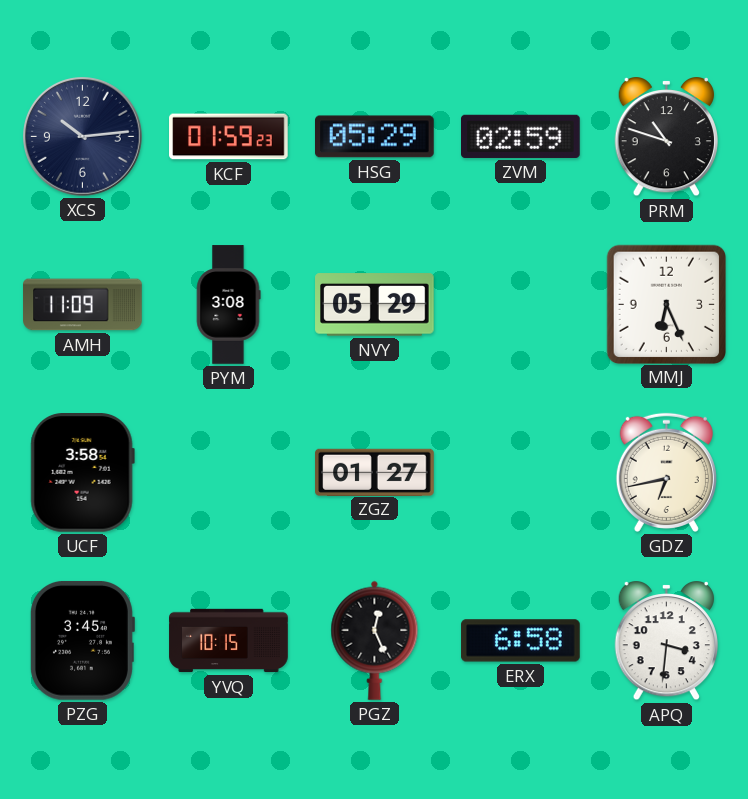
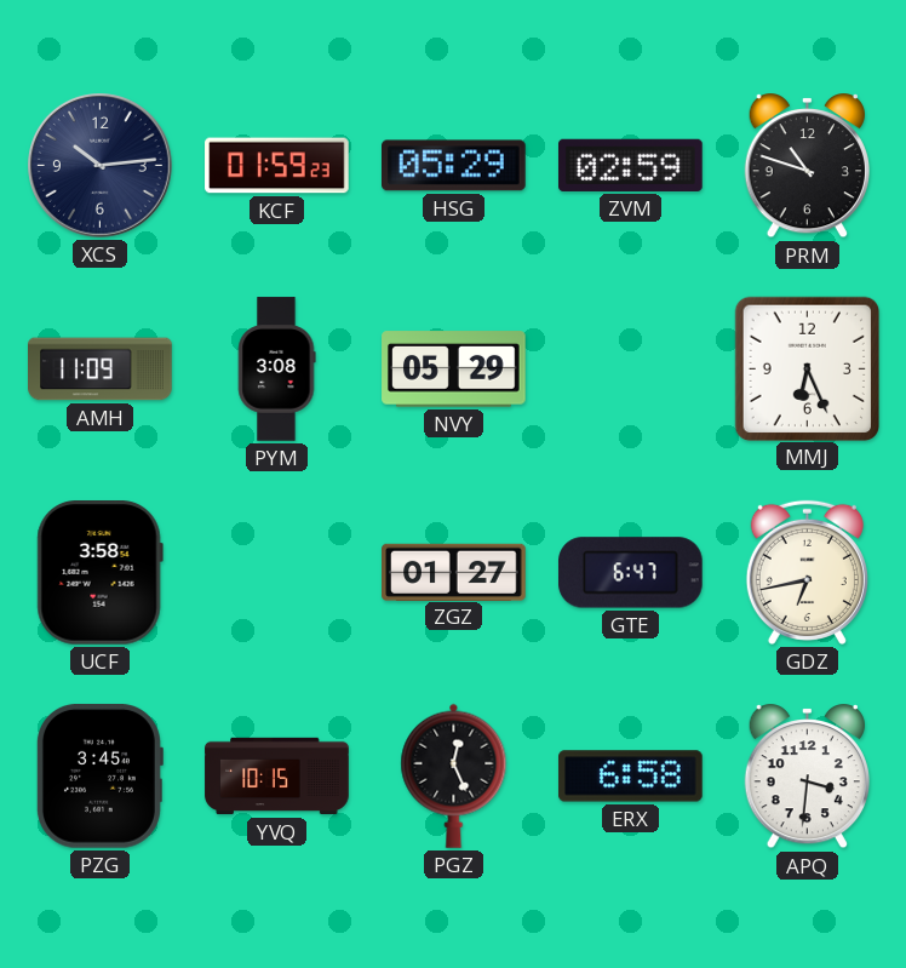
GTE: none -> 6:47 (631, 573)
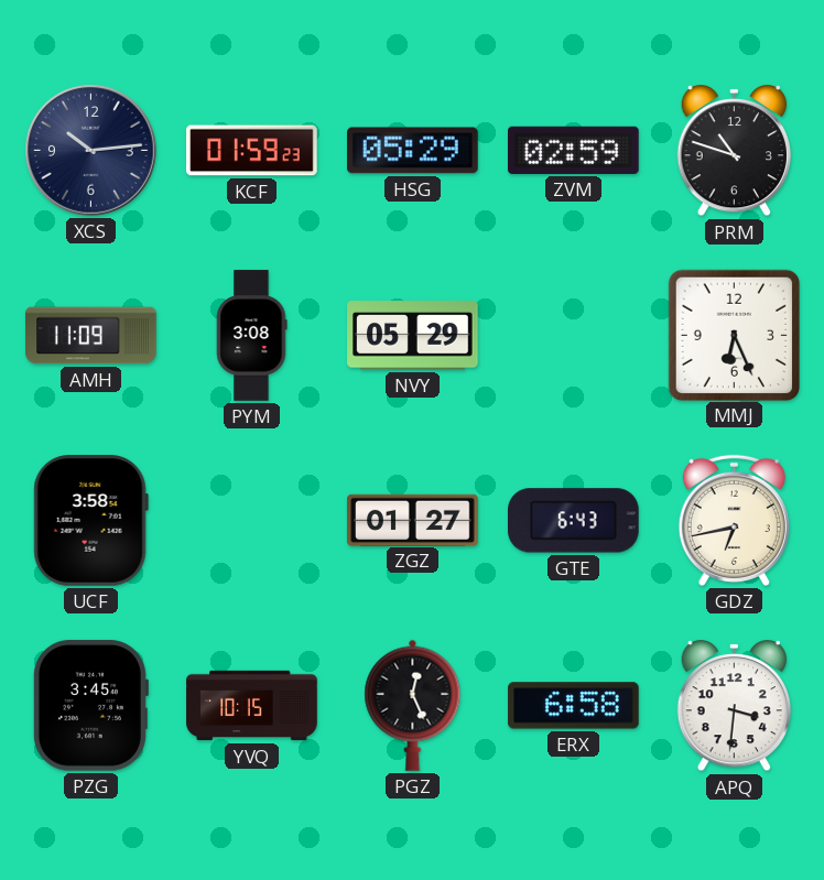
GTE: 6:47 -> 6:43 (574, 521)
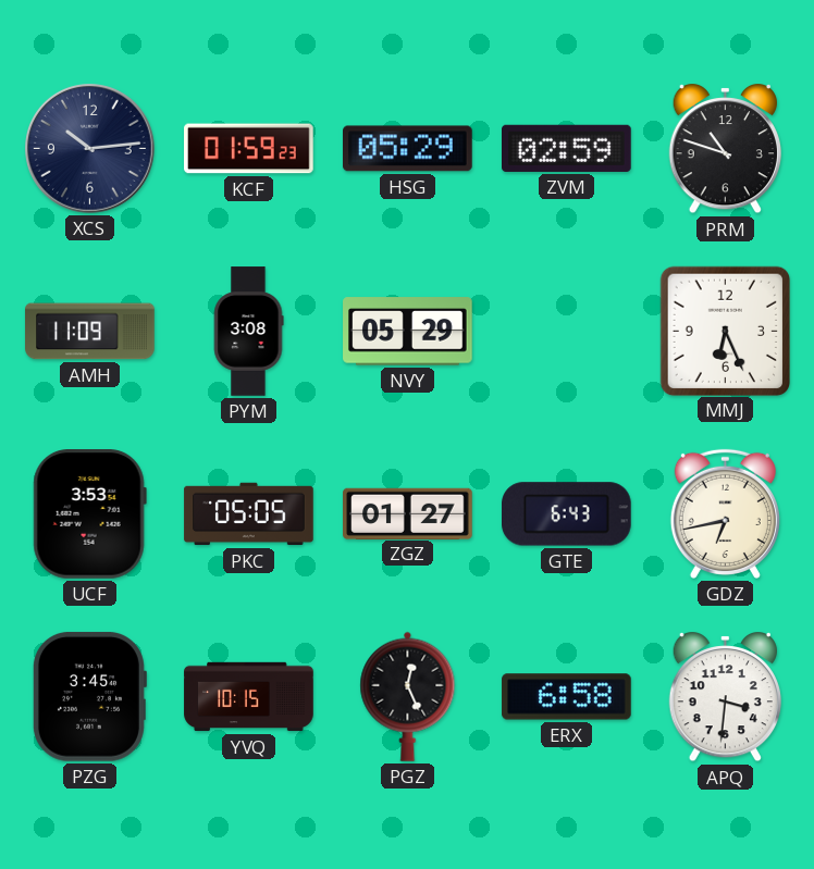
UCF: 3:58 -> 3:53 (89, 514)
PKC: none -> 05:05 (249, 514)
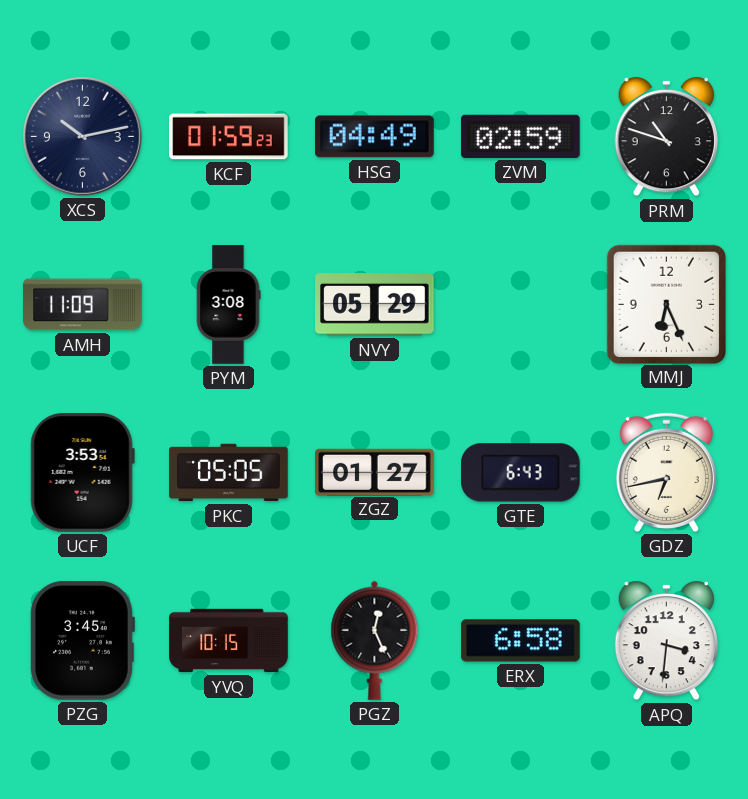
XCS: 10:14 -> 10:13 (83, 137)
HSG: 05:29 -> 04:49 (375, 137)
